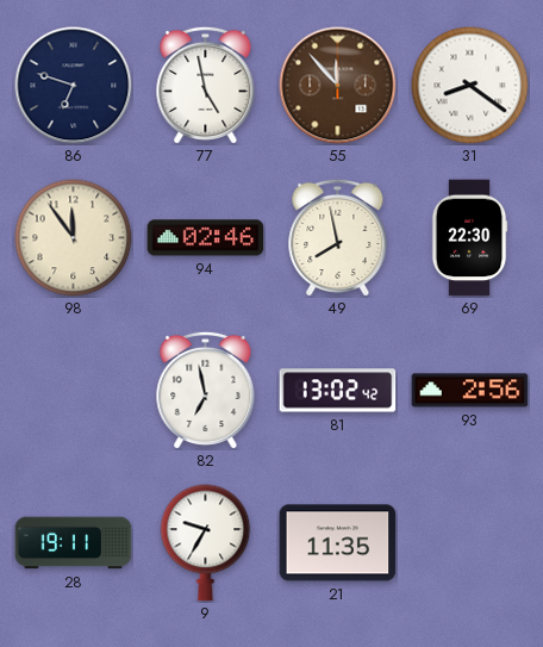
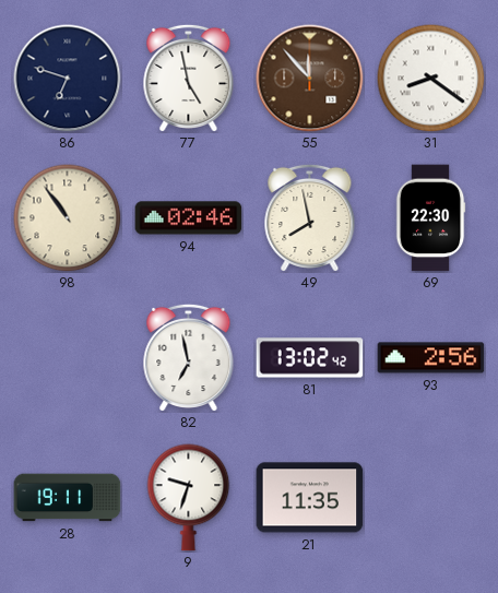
98: 11:54 -> 10:54 (68, 218)
9: 9:35 -> 9:33 (189, 498)
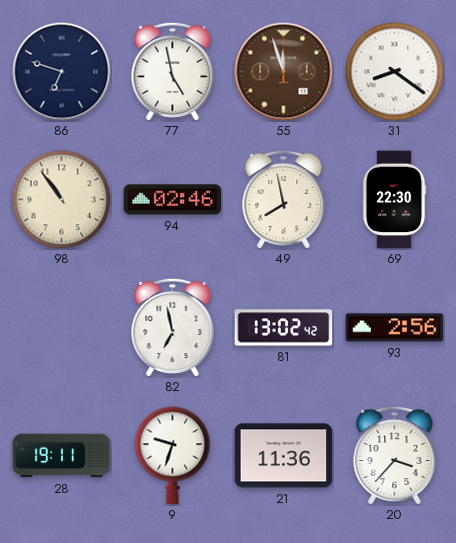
55: 11:53 -> 11:57 (284, 72)
21: 11:35 -> 11:36 (284, 456)
20: none -> 3:37 (395, 455)
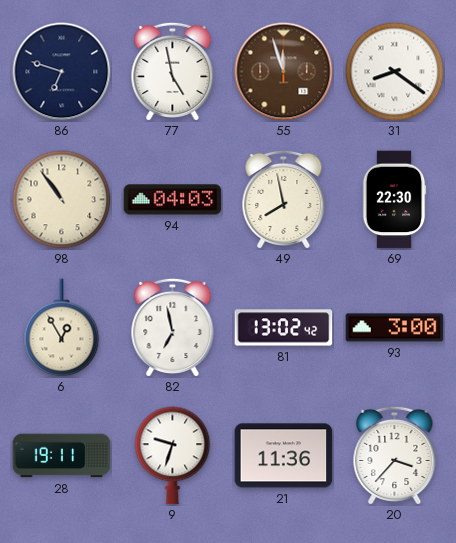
94: 02:46 -> 04:03 (173, 200)
6: none -> 12:55 (62, 328)
93: 2:56 -> 3:00 (395, 328)
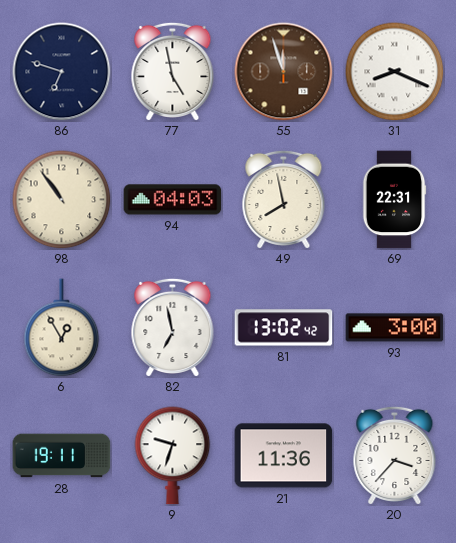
31: 8:21 -> 8:19 (395, 72)
69: 22:30 -> 22:31 (394, 200)
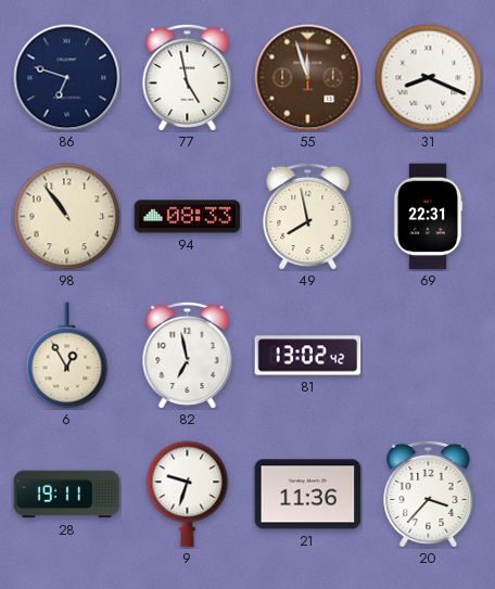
94: 04:03 -> 08:33 (188, 217)
93: 3:00 -> none (395, 328)
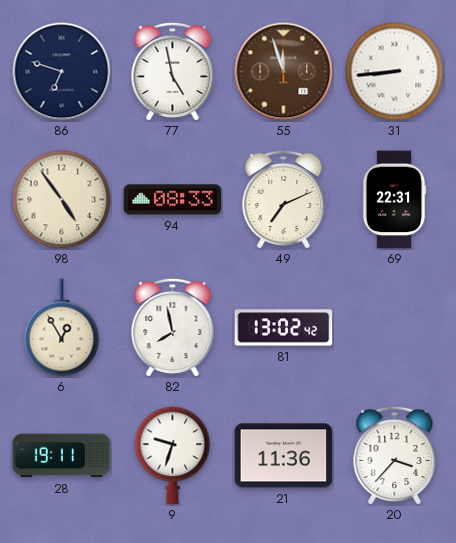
31: 8:19 -> 8:44 (395, 72)
98: 10:54 -> 4:54 (62, 200)
49: 7:58 -> 7:11 (284, 199)
82: 6:58 -> 7:58 (173, 327)
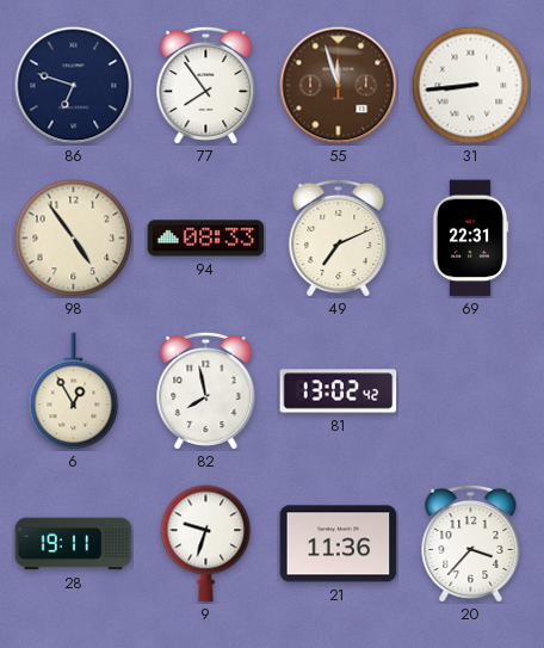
77: 4:58 -> 7:54 (206, 85)
